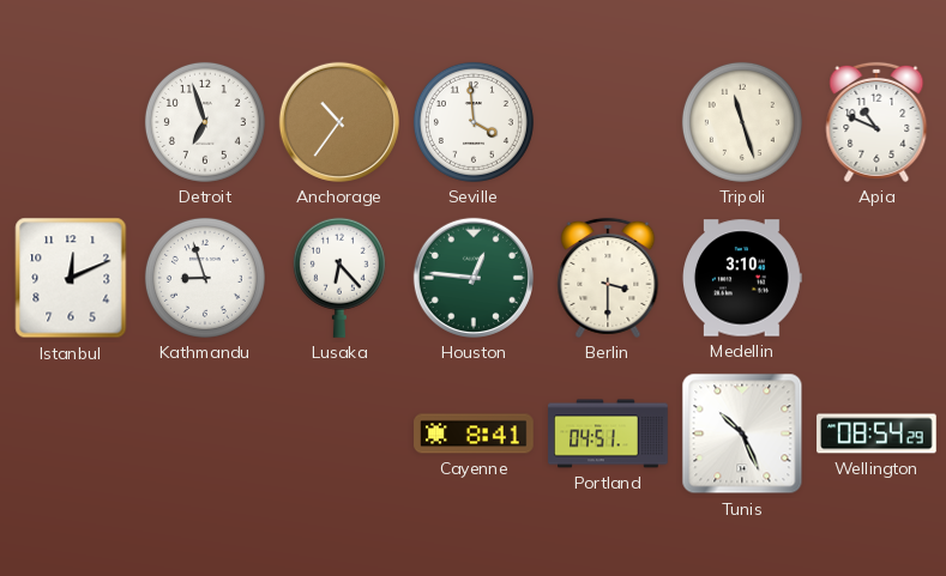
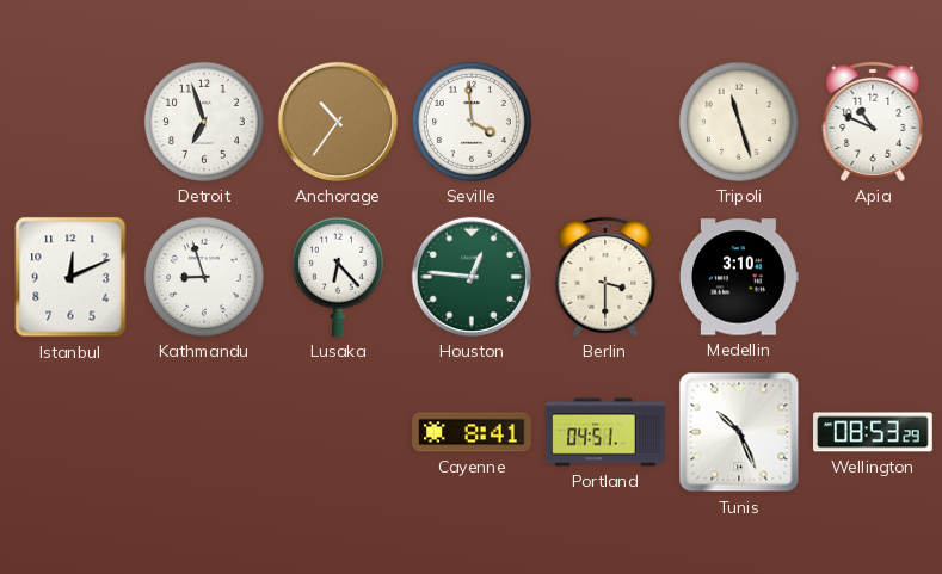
Wellington: 08:54 -> 08:53 (873, 432)
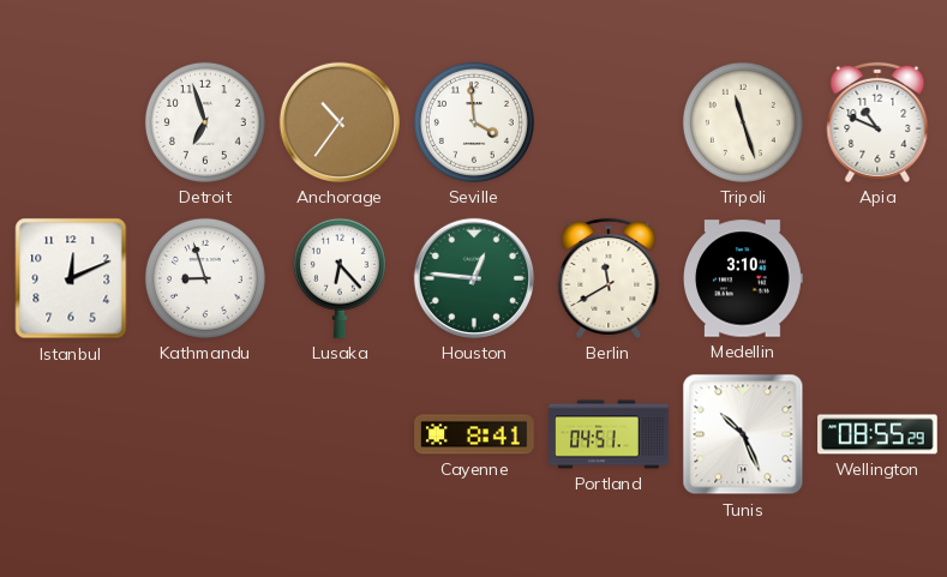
Berlin: 3:30 -> 11:40 (609, 278)
Wellington: 08:53 -> 08:55 (877, 434)
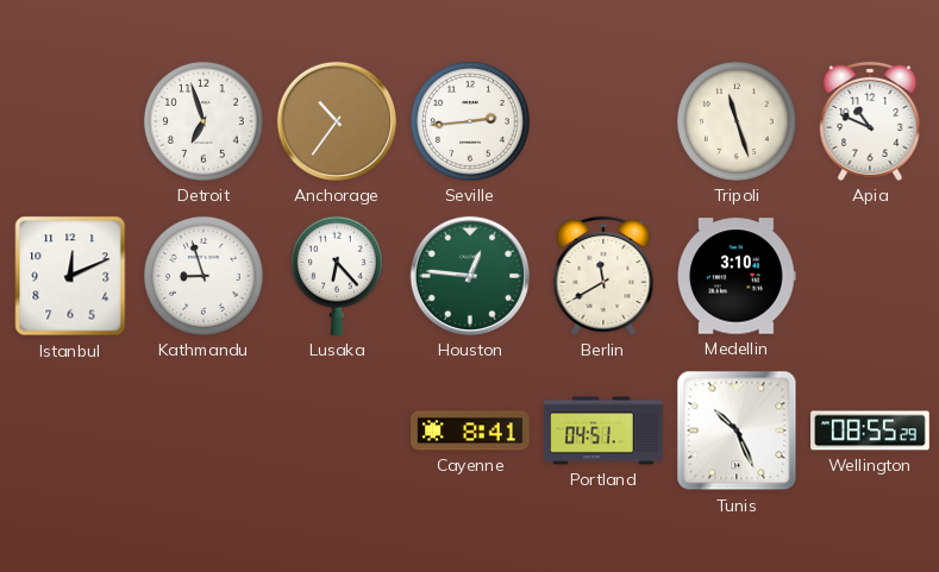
Seville: 3:59 -> 2:44 (470, 121)
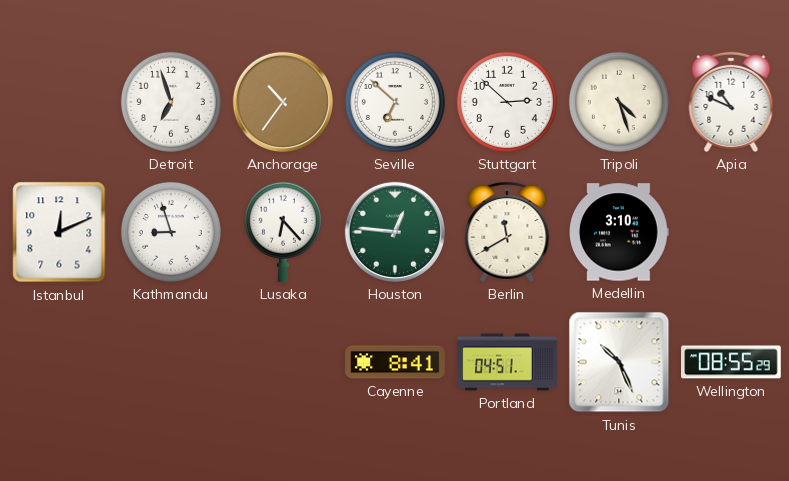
Seville: 2:44 -> 6:52 (395, 102)
Stuttgart: none -> 2:52 (507, 102)
Tripoli: 11:27 -> 4:27 (619, 102)
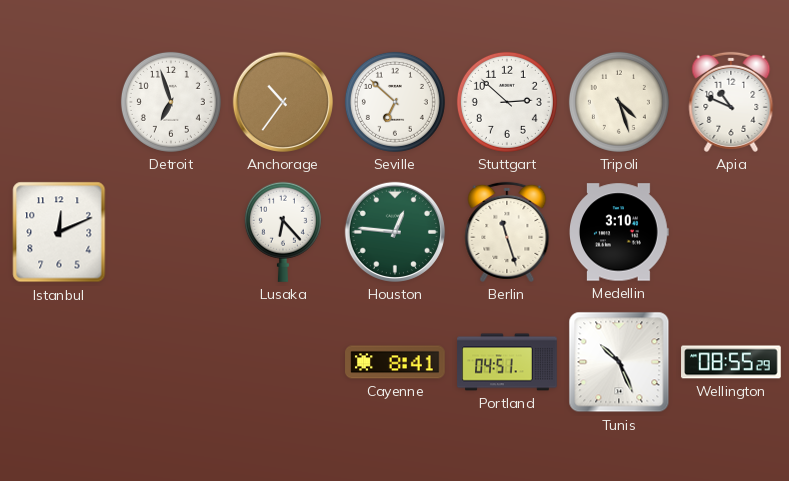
Kathmandu: 8:57 -> none (171, 232)
Berlin: 11:40 -> 11:27 (507, 232)
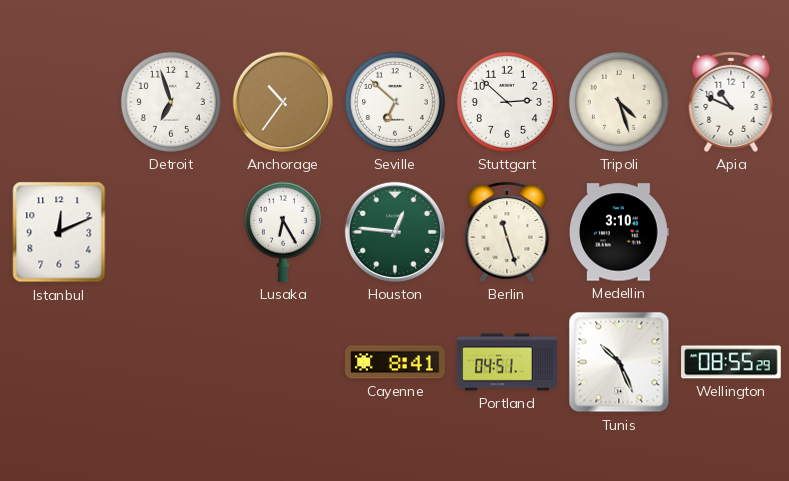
Lusaka: 6:23 -> 6:25 (283, 232)
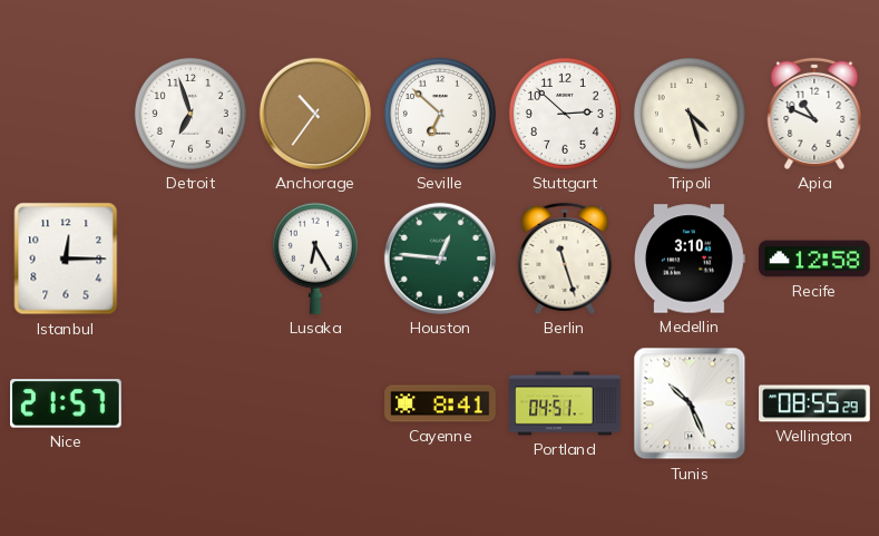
Istanbul: 12:11 -> 12:15 (66, 259)
Recife: none -> 12:58 (814, 259)
Nice: none -> 21:57 (67, 403)
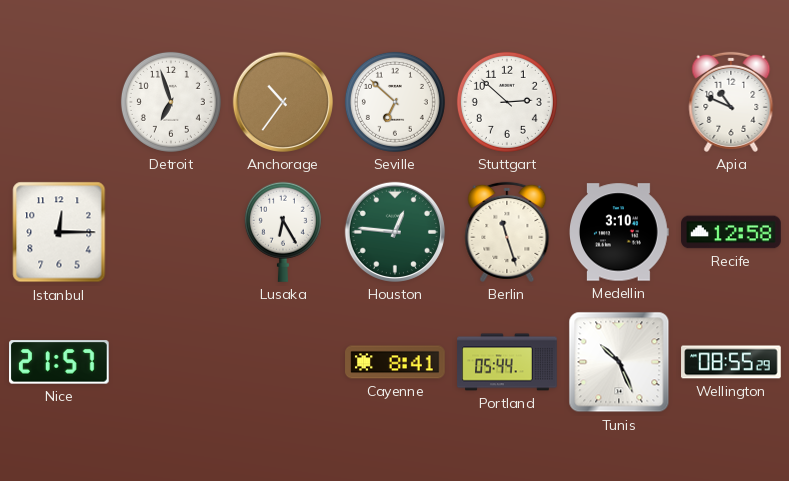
Tripoli: 4:27 -> none (690, 114)
Portland: 04:51 -> 05:44 (507, 362)
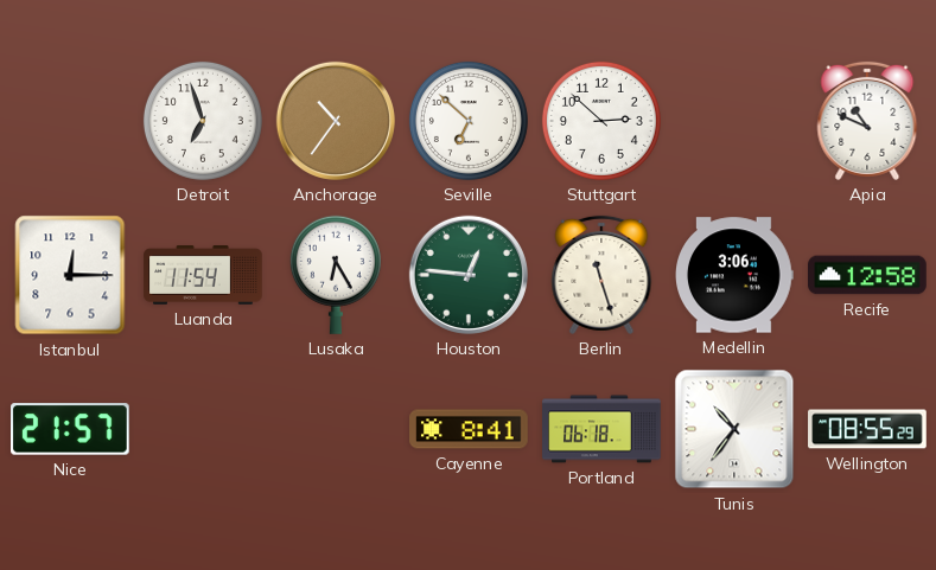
Luanda: none -> 11:54 (203, 276)
Medellin: 3:10 -> 3:06 (736, 275)
Portland: 05:44 -> 06:18 (601, 429)
Tunis: 10:26 -> 10:36 (734, 429)
